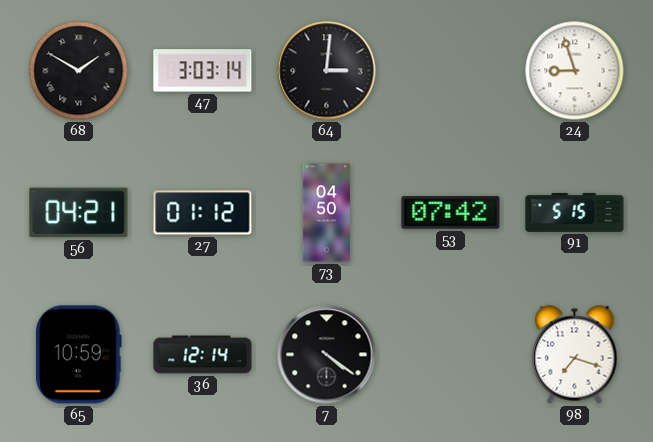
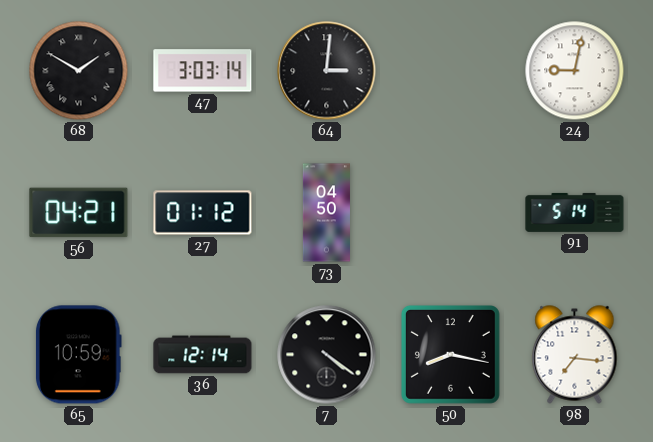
24: 8:57 -> 9:02 (575, 71)
53: 07:42 -> none (451, 213)
91: 5:15 -> 5:14 (575, 212)
50: none -> 8:17 (450, 354)
98: 7:18 -> 7:16 (575, 355)
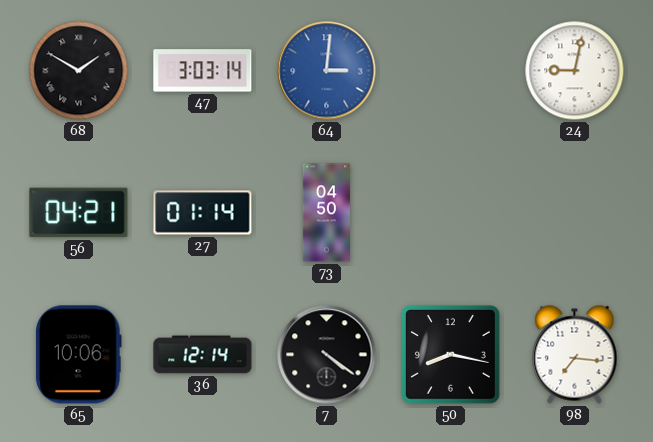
64 dial: black -> blue (327, 71)
27: 01:12 -> 01:14 (203, 213)
91: 5:14 -> none (575, 212)
65: 10:59 -> 10:06 (78, 355)
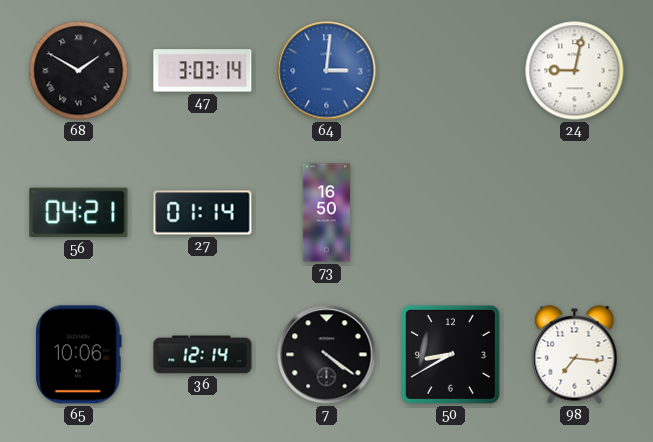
73: 04:50 -> 16:50 (326, 213)
50: 8:17 -> 8:40 (450, 354)
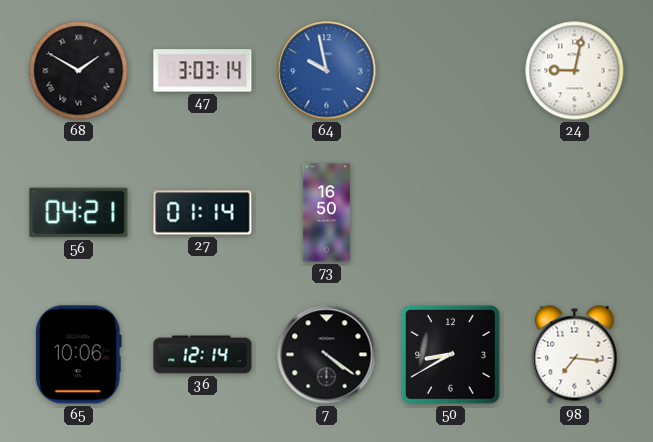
64: 3:01 -> 9:58 (327, 71)
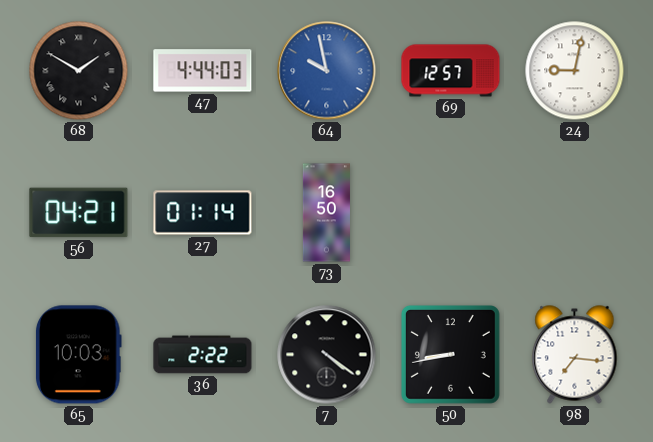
47: 3:03 -> 4:44 (203, 71)
69: none -> 12:57 (451, 71)
65: 10:06 -> 10:03 (78, 355)
36: 12:14 -> 2:22 (203, 355)
50: 8:40 -> 8:43 (450, 354)
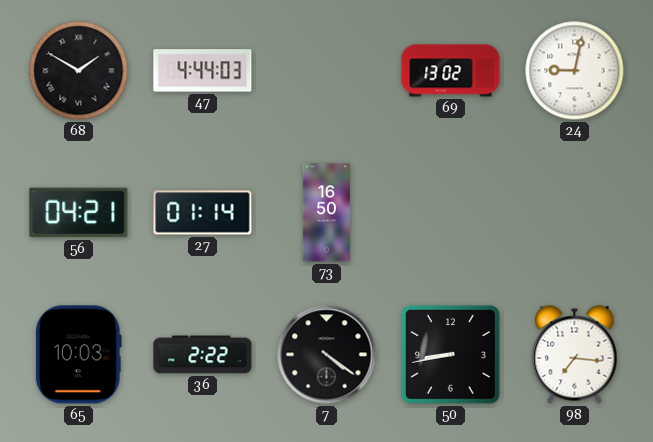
64: 9:58 -> none (327, 71)
69: 12:57 -> 13:02 (451, 71)
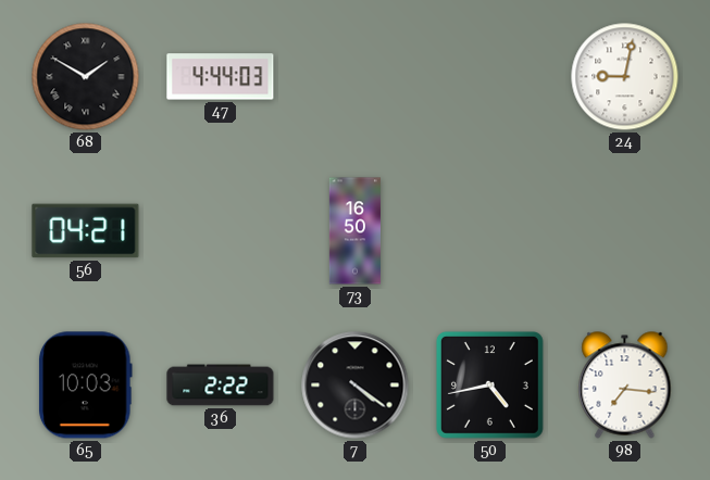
69: 13:02 -> none (451, 71)
27: 01:14 -> none (203, 213)
50: 8:43 -> 4:43 (489, 384)
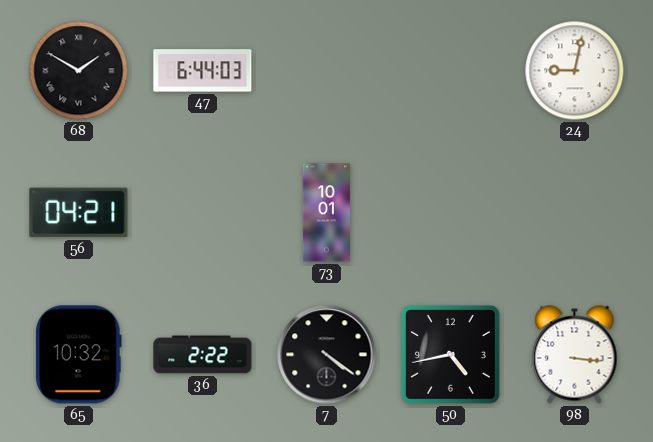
47: 4:44 -> 6:44 (203, 71)
73: 16:50 -> 10:01 (326, 213)
65: 10:03 -> 10:32 (78, 355)
98: 7:16 -> 3:16 (575, 355)
